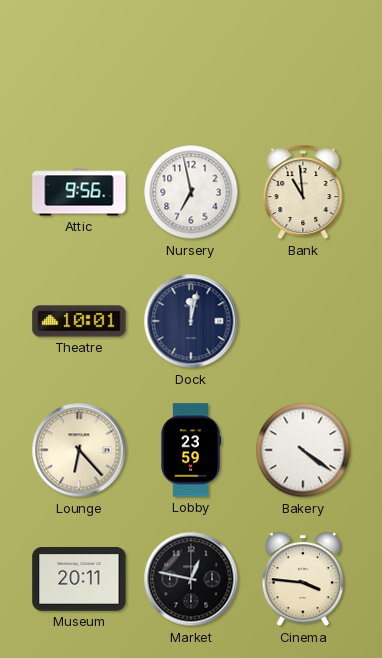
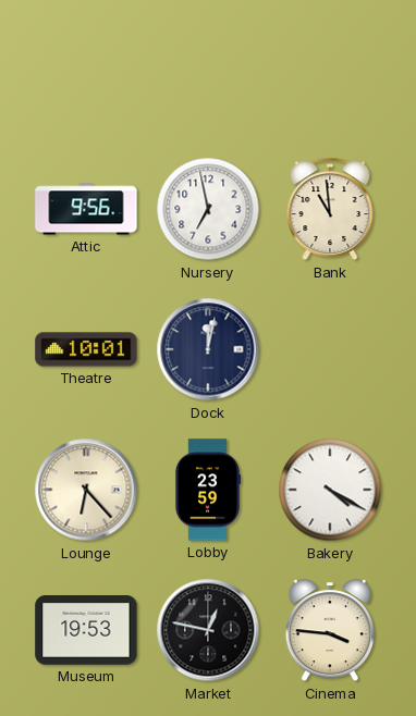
Bakery: 4:21 -> 4:20 (330, 490)
Museum: 20:11 -> 19:53 (86, 631)
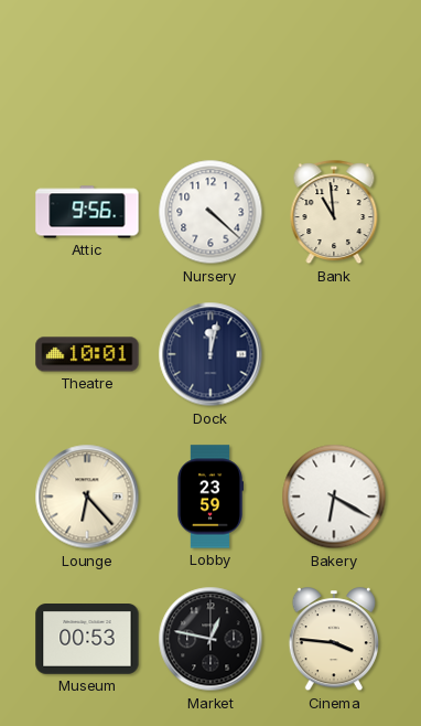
Nursery: 6:58 -> 4:22 (210, 212)
Bakery: 4:20 -> 6:20 (334, 497)
Museum: 19:53 -> 00:53 (87, 640)
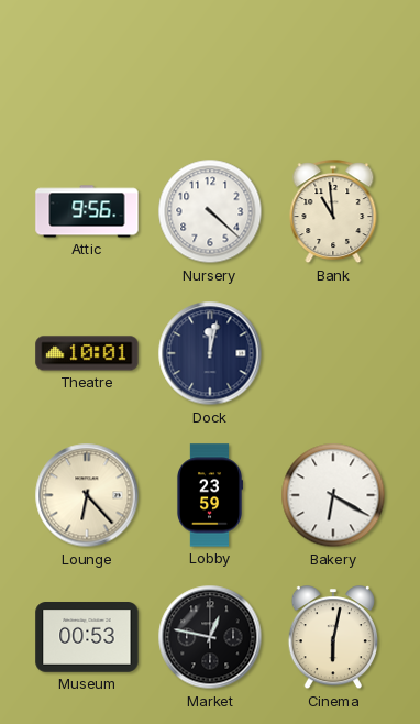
Cinema: 3:46 -> 6:02 (332, 638)
